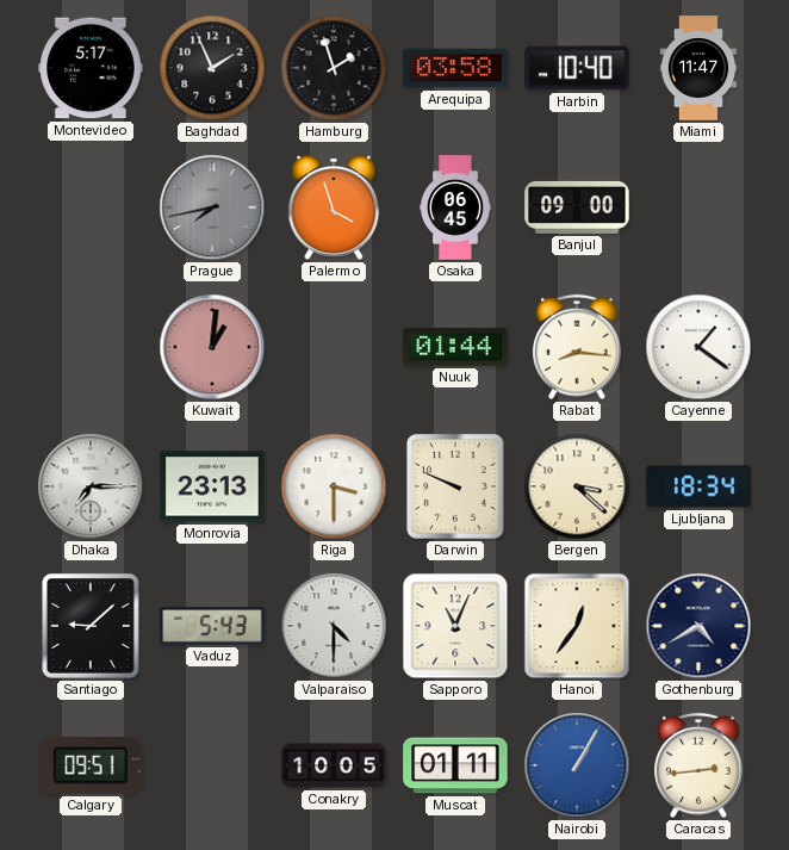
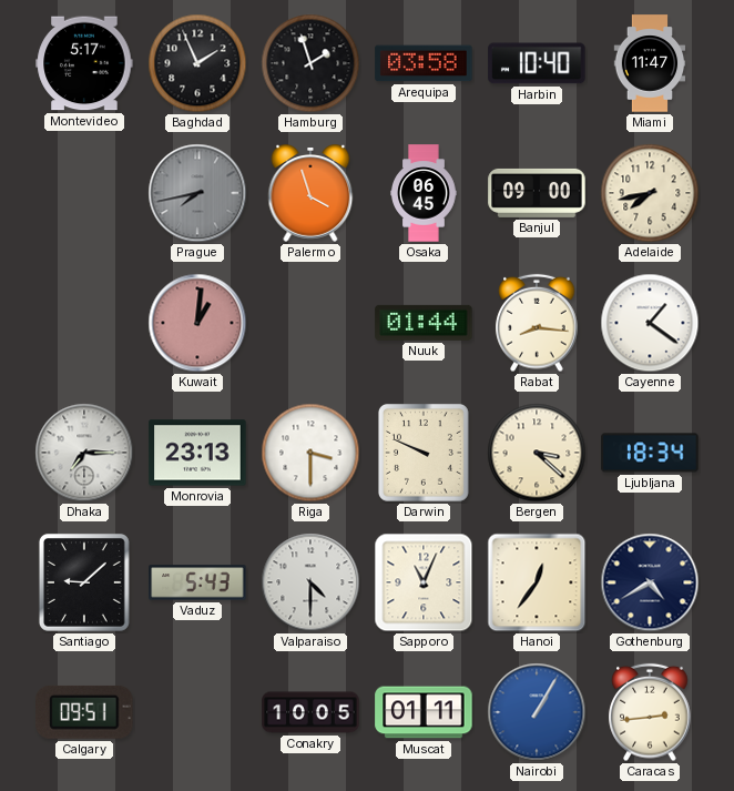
Adelaide: none -> 7:43 (650, 193)
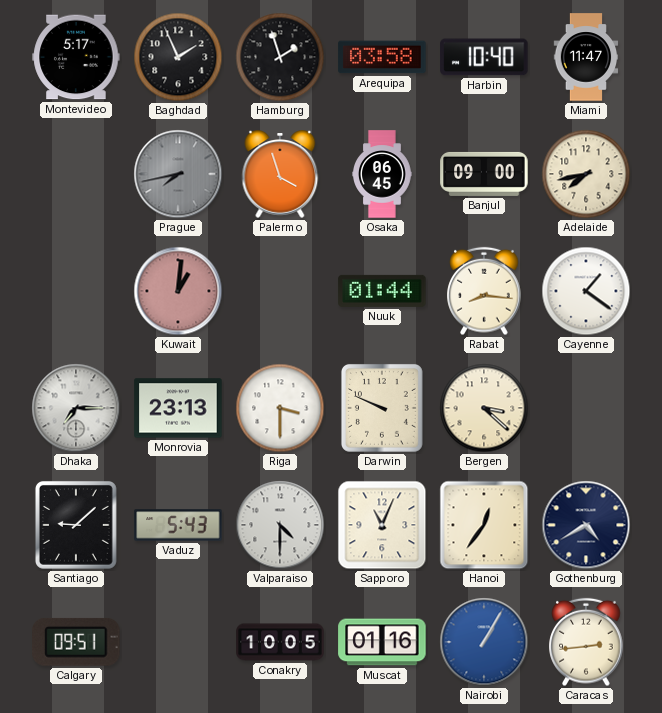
Ljubljana: 18:34 -> none (650, 453)
Muscat: 01:11 -> 01:16 (382, 642)
